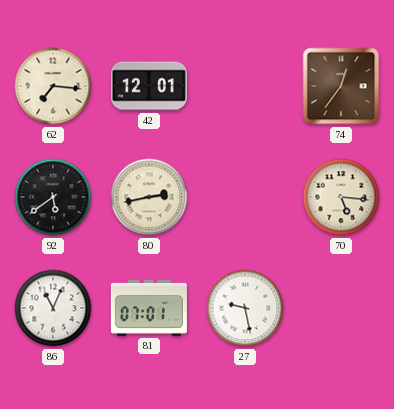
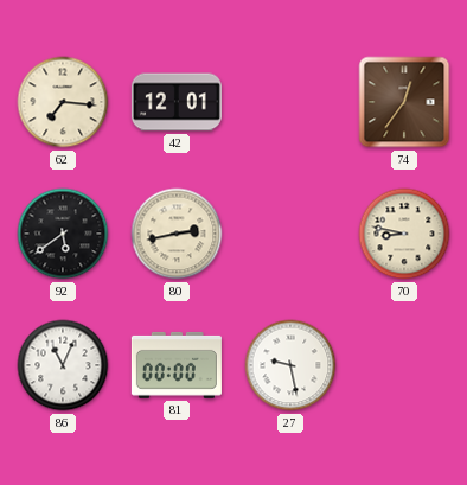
70: 5:16 -> 8:47 (404, 234)
81: 07:01 -> 00:00 (177, 365)
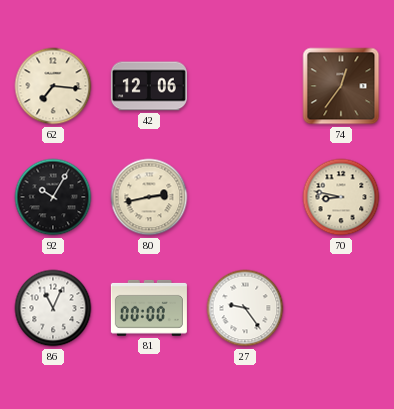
42: 12:01 -> 12:06 (149, 86)
92: 5:39 -> 10:05 (53, 197)
27: 9:28 -> 9:24 (245, 308)
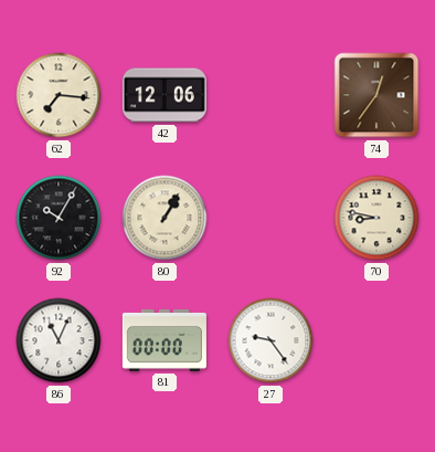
80: 2:43 -> 1:05 (165, 218)
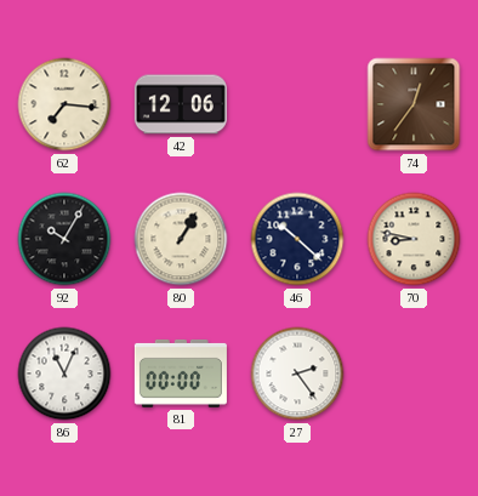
46: none -> 10:22 (297, 239)
27: 9:24 -> 2:24 (297, 374)
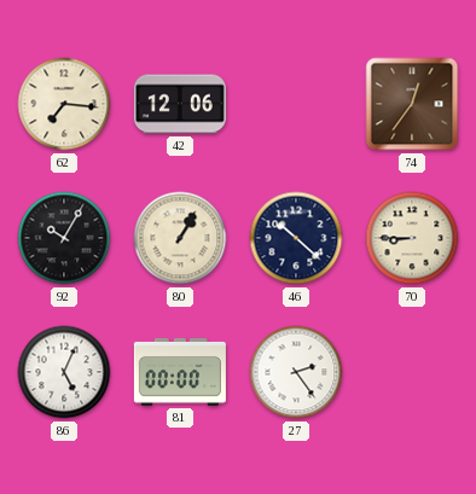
70: 8:47 -> 8:45 (412, 238)
86: 11:04 -> 5:04 (64, 372)
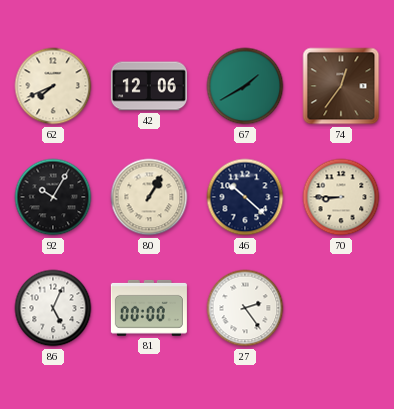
62: 7:16 -> 7:41 (53, 86)
67: none -> 1:40 (245, 86)
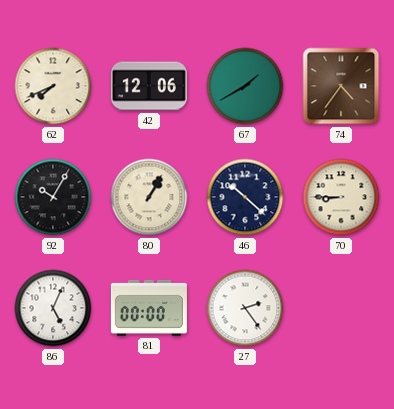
74: 12:36 -> 4:36 (341, 86)
